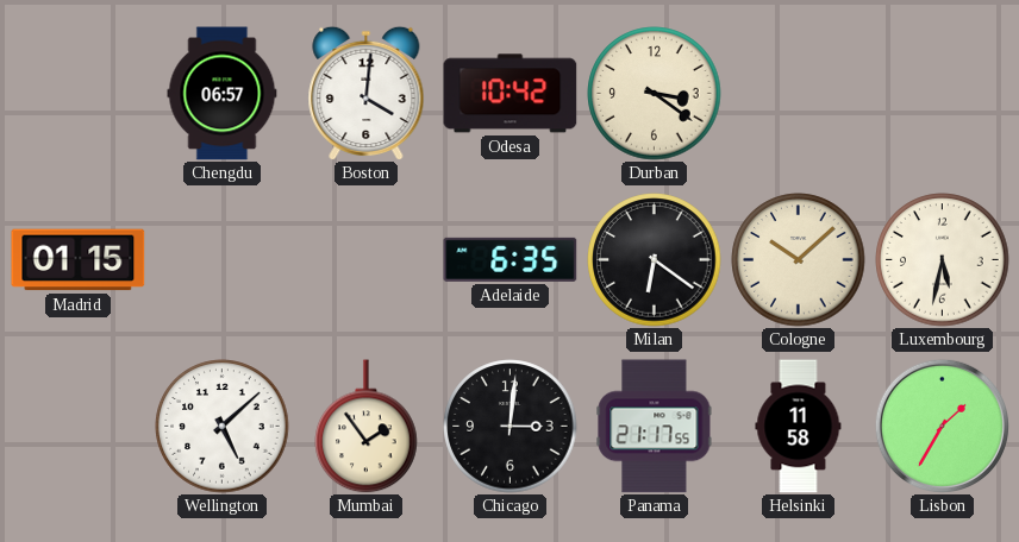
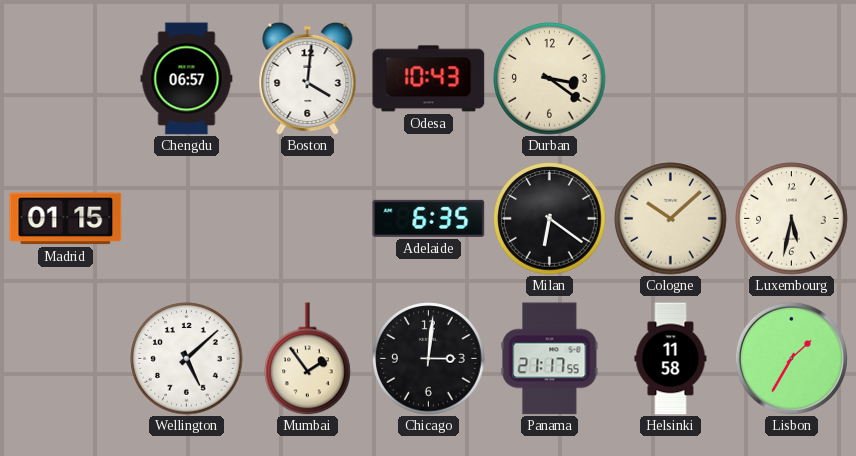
Odesa: 10:42 -> 10:43 (429, 79)
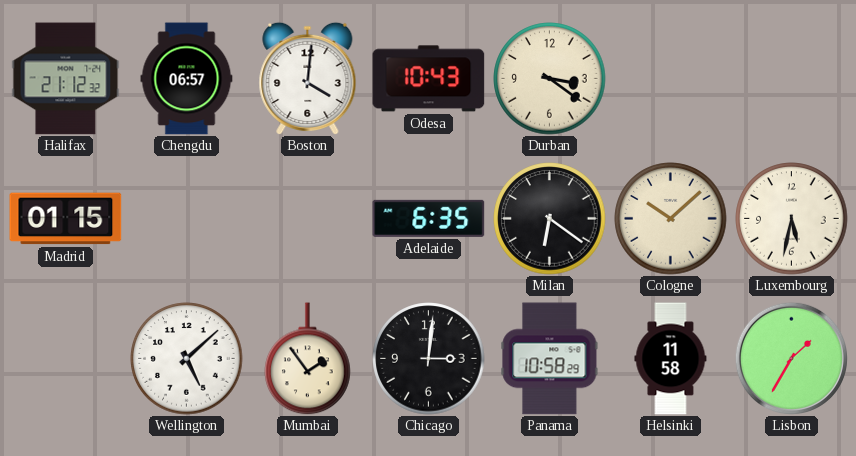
Halifax: none -> 21:12 (66, 79)
Panama: 21:17 -> 10:58 (550, 359)
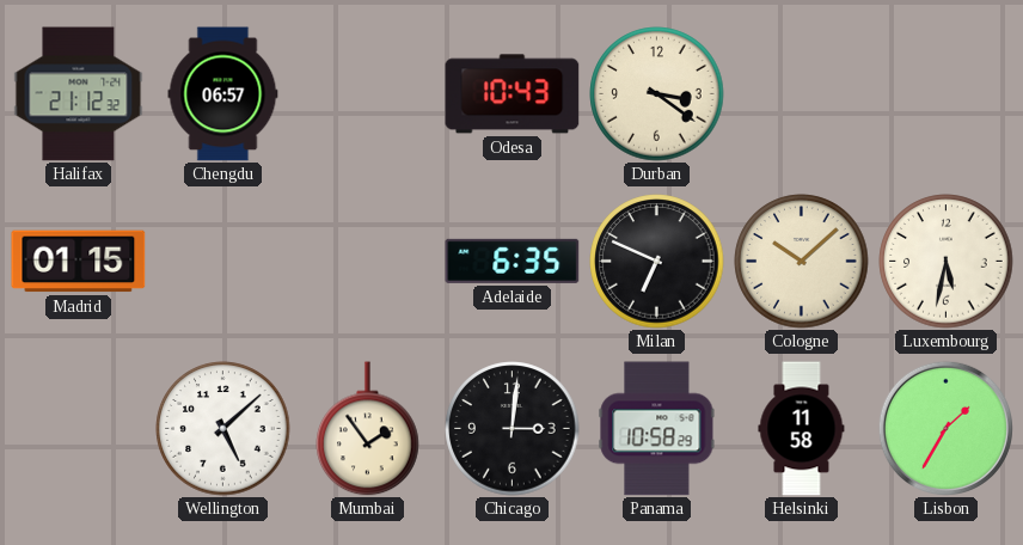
Boston: 4:01 -> none (308, 78)
Milan: 6:21 -> 6:49 (657, 262)
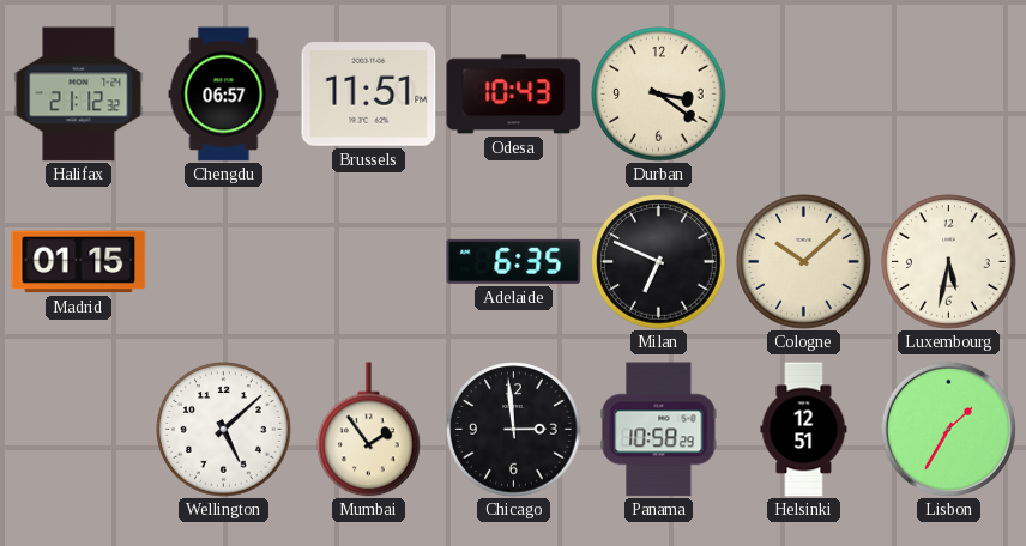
Brussels: none -> 11:51 (369, 95)
Chicago: 3:01 -> 2:59 (514, 430)
Helsinki: 11:58 -> 12:51 (804, 430)
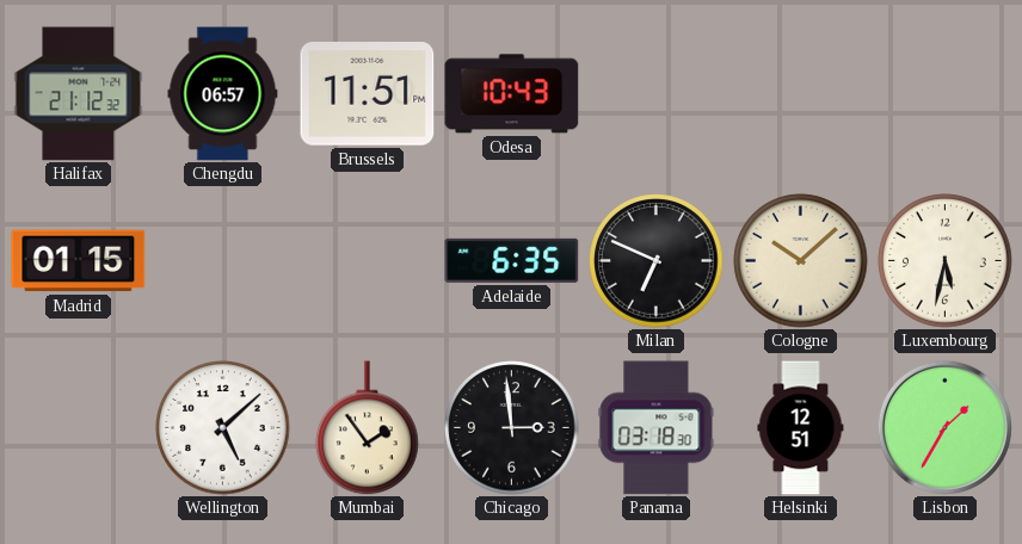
Durban: 3:21 -> none (659, 95)
Panama: 10:58 -> 03:18 (657, 428)
